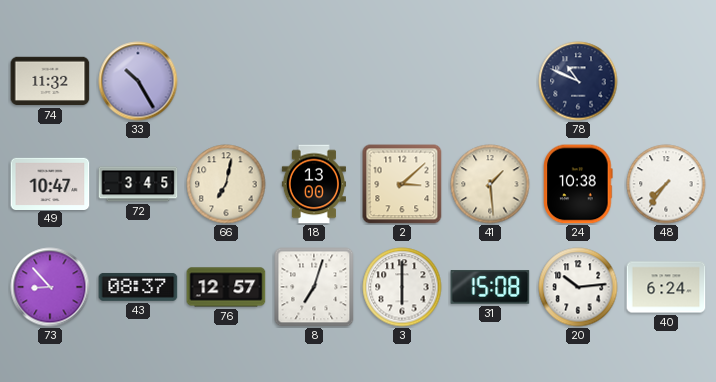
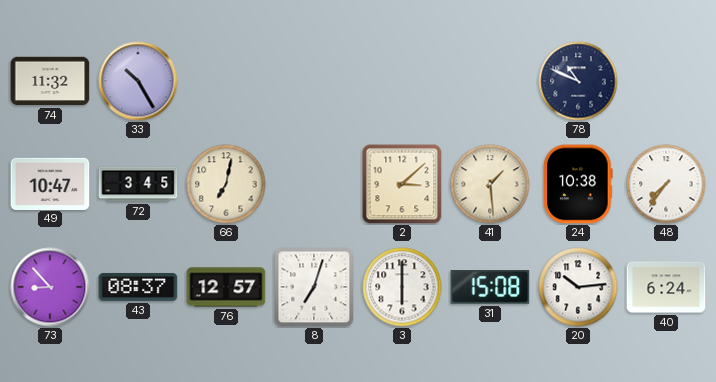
18: 13:00 -> none (314, 184)
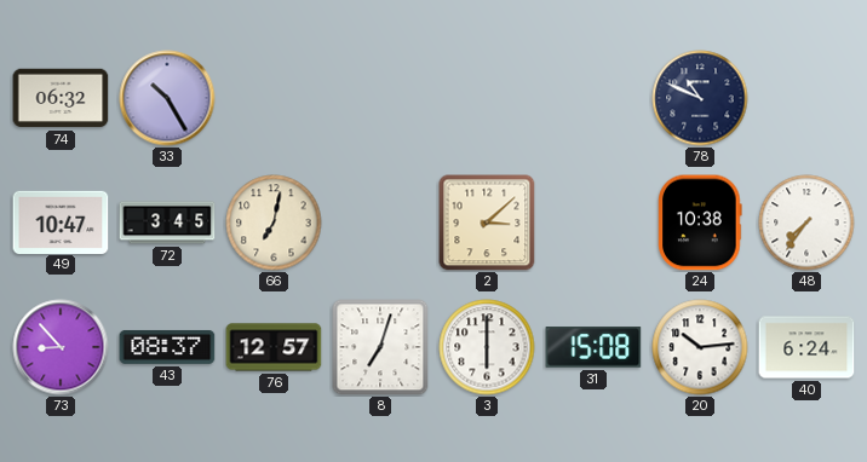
74: 11:32 -> 06:32 (61, 98)
41: 1:29 -> none (490, 184)
